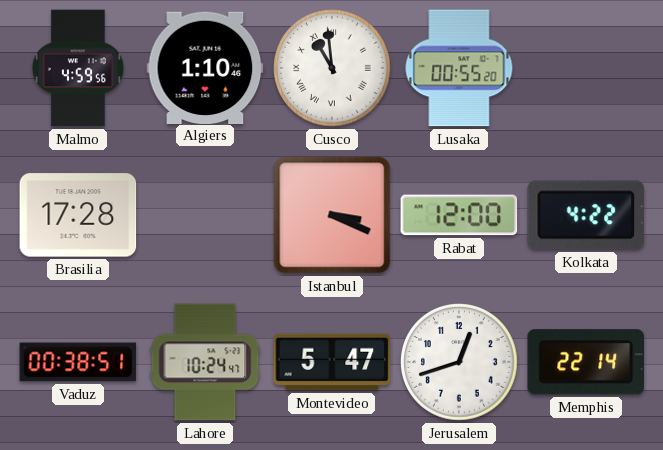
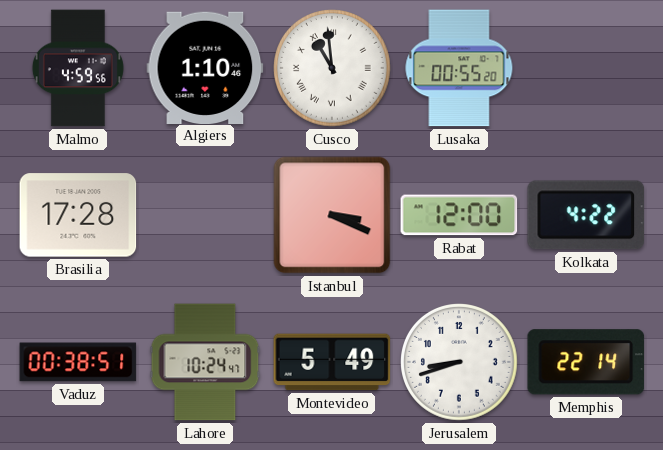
Montevideo: 5:47 -> 5:49 (332, 362)
Jerusalem: 12:42 -> 8:42 (460, 363)
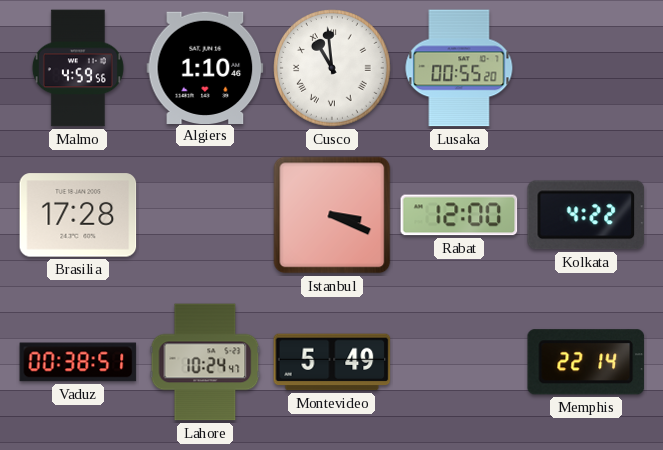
Jerusalem: 8:42 -> none (460, 363)
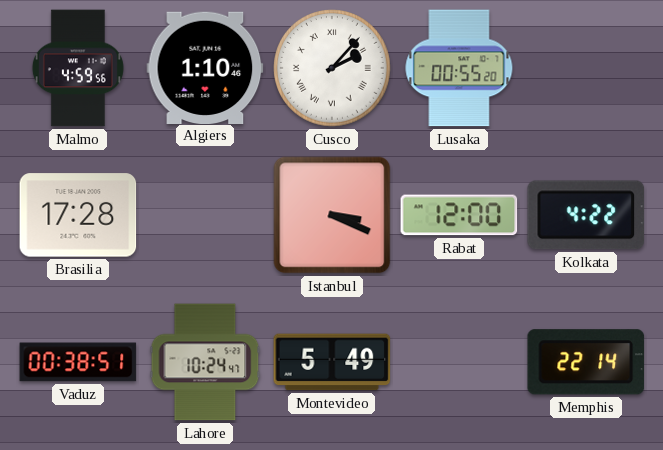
Cusco: 10:59 -> 2:07 (333, 69)
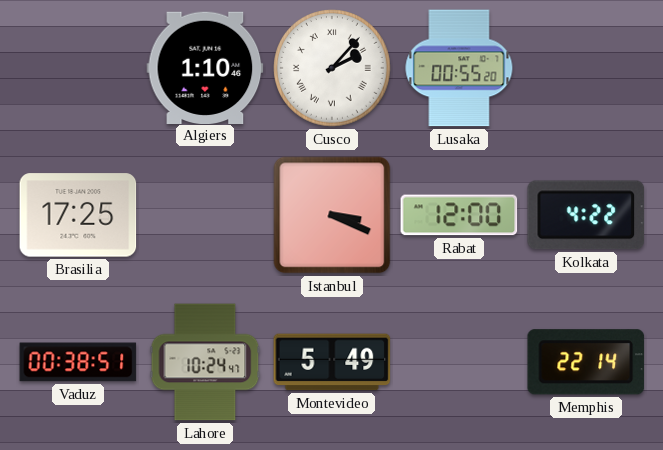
Malmo: 4:59 -> none (78, 68)
Brasilia: 17:28 -> 17:25 (78, 215)
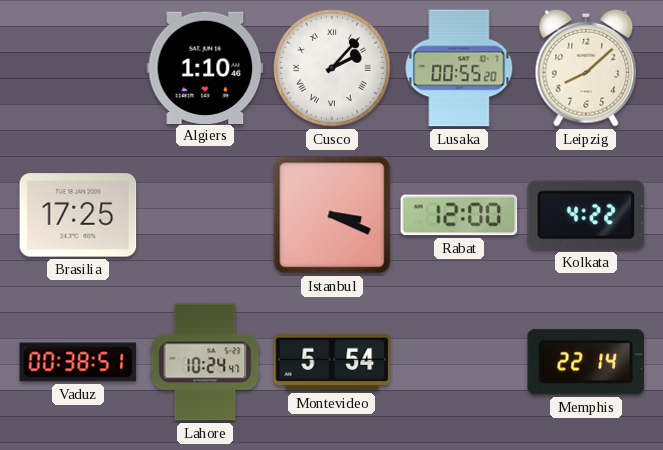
Leipzig: none -> 8:08 (586, 68)
Montevideo: 5:49 -> 5:54 (332, 362)
